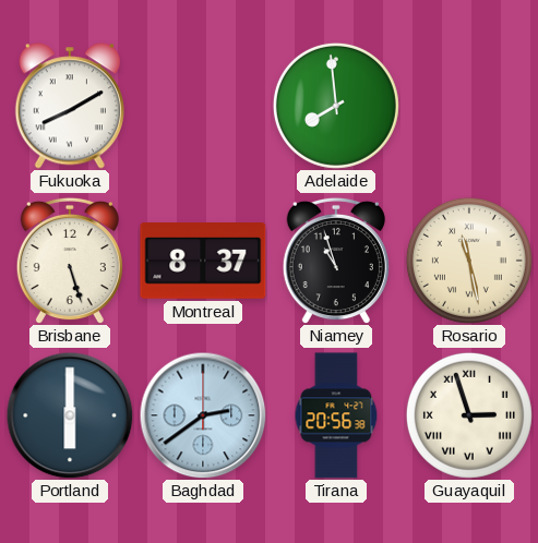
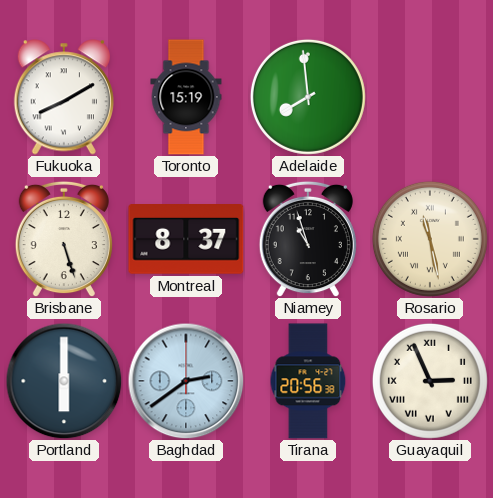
Toronto: none -> 15:19 (186, 97)
Guayaquil: 2:57 -> 2:56 (430, 381)
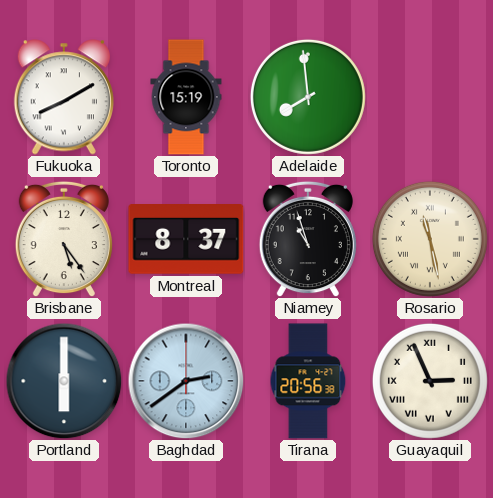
Brisbane: 5:27 -> 5:24 (64, 239)
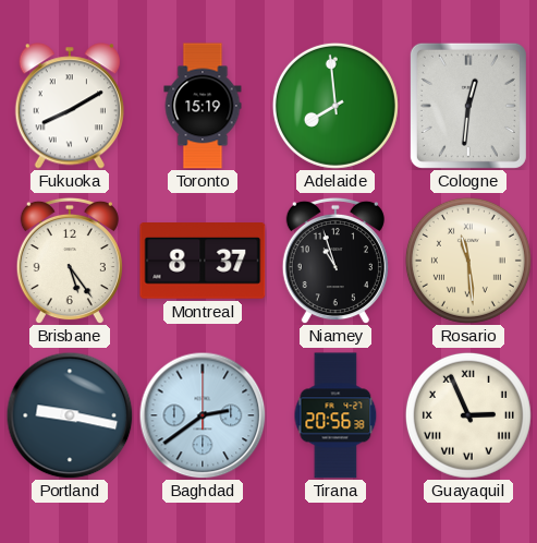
Cologne: none -> 12:31 (468, 106)
Rosario: 11:28 -> 11:29 (468, 261)
Portland: 6:00 -> 9:17 (70, 415)
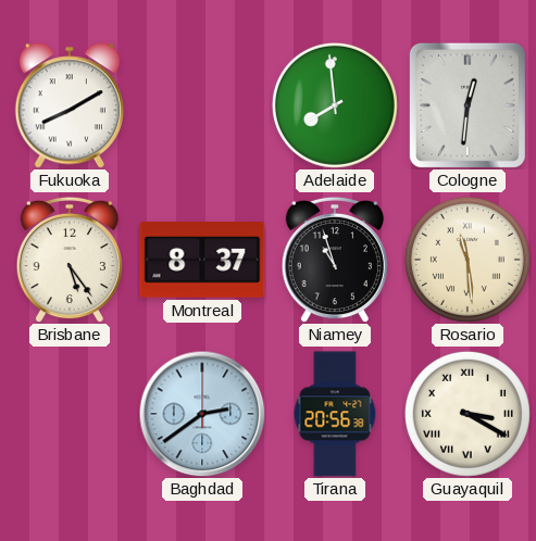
Toronto: 15:19 -> none (203, 106)
Portland: 9:17 -> none (70, 415)
Guayaquil: 2:56 -> 3:20 (468, 414)
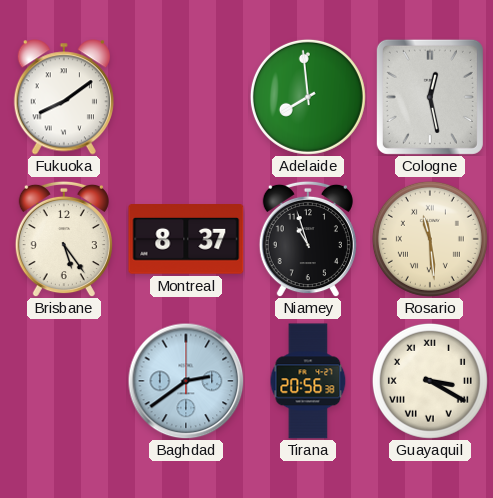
Fukuoka: 8:10 -> 8:09 (64, 97)
Cologne: 12:31 -> 12:28 (430, 97)
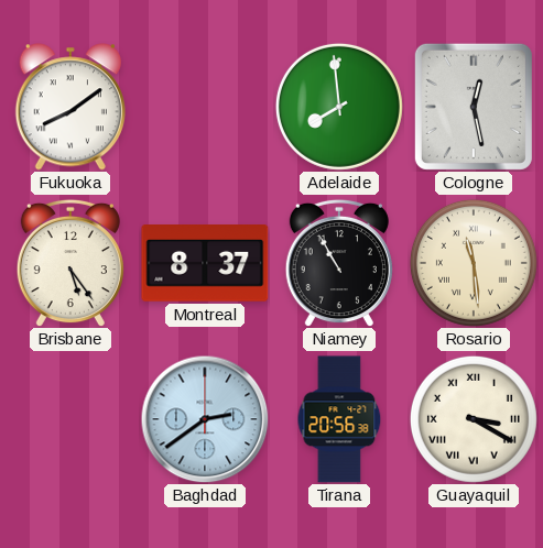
Niamey: 10:57 -> 10:55 (339, 263)
